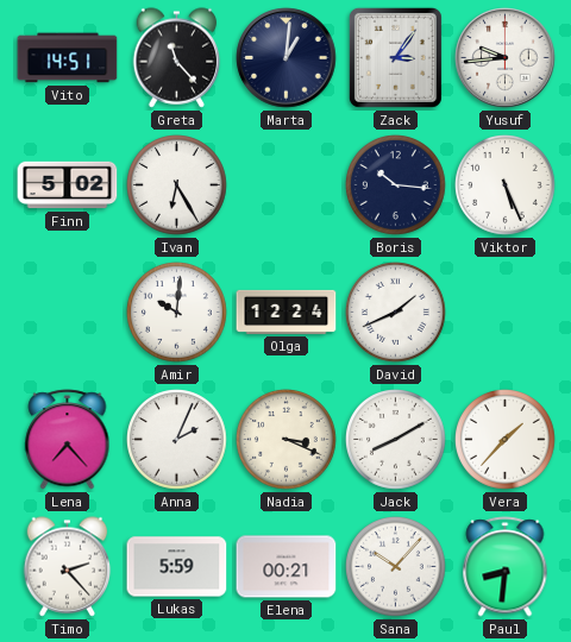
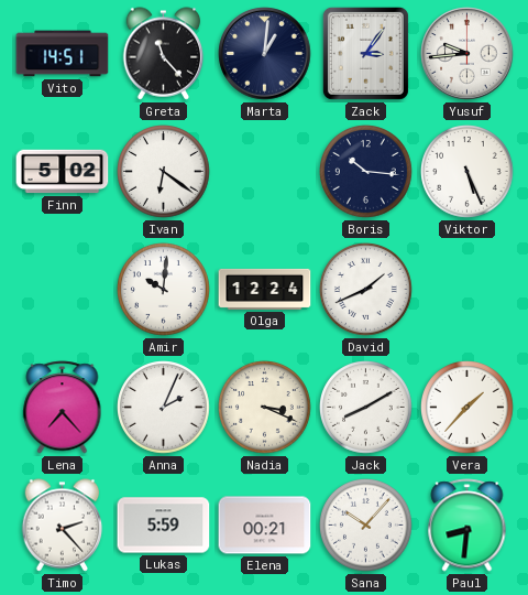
Ivan: 6:25 -> 6:21 (164, 172)
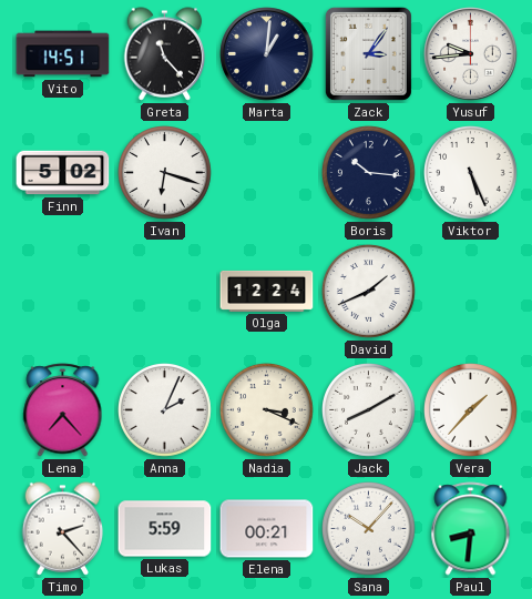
Ivan: 6:21 -> 6:18 (165, 173)
Amir: 10:01 -> none (164, 290)
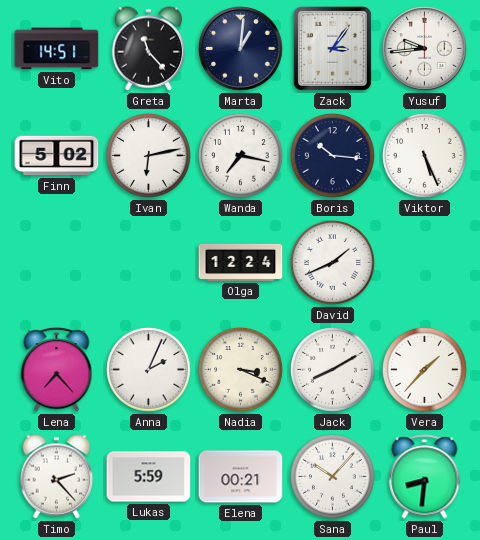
Ivan: 6:18 -> 6:13 (149, 156)
Wanda: none -> 7:17 (241, 156)
